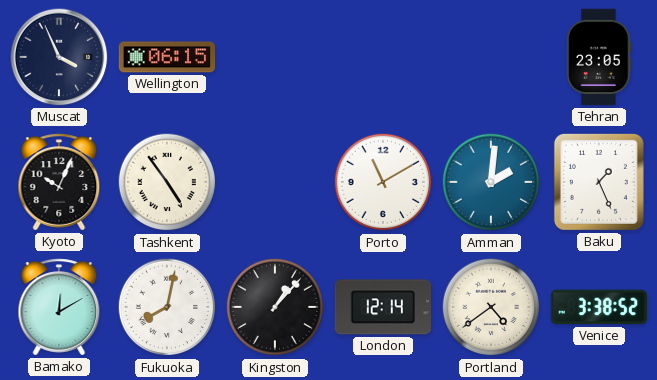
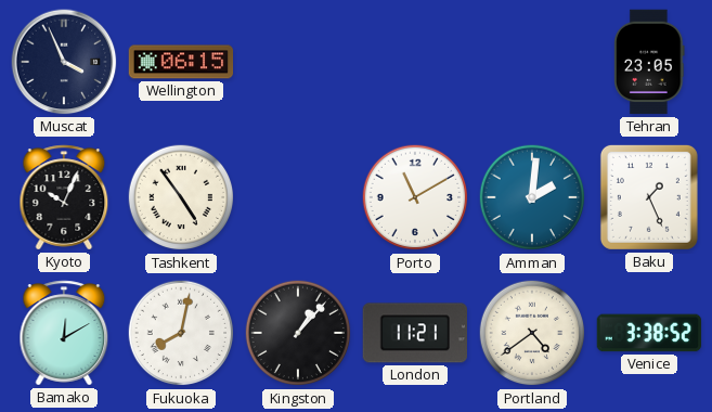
London: 12:14 -> 11:21 (414, 333)
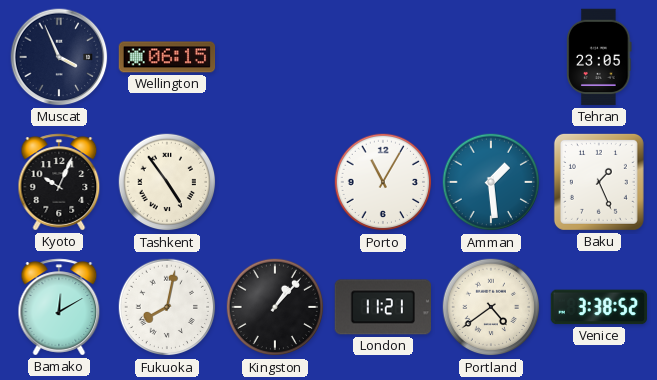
Porto: 11:10 -> 11:05 (383, 182)
Amman: 2:01 -> 1:29 (491, 182)
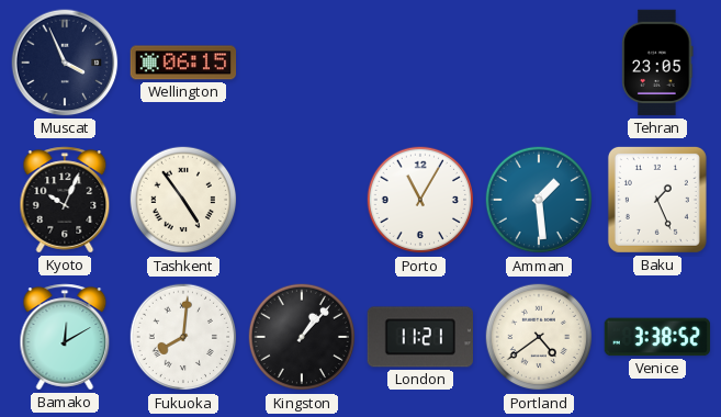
Fukuoka: 8:02 -> 8:01 (183, 337)
